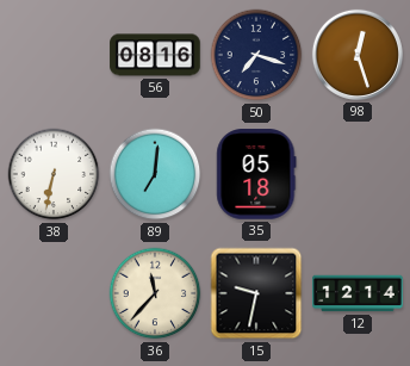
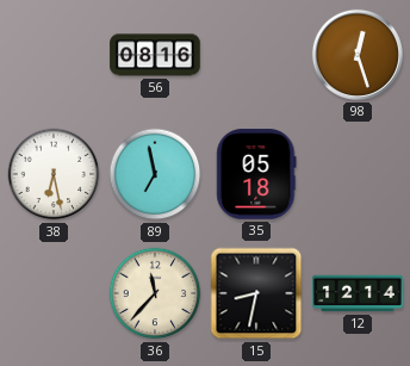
50: 7:18 -> none (256, 55)
38: 6:32 -> 6:28 (54, 174)
89: 7:01 -> 6:58 (155, 174)
15: 9:32 -> 8:32 (256, 293)
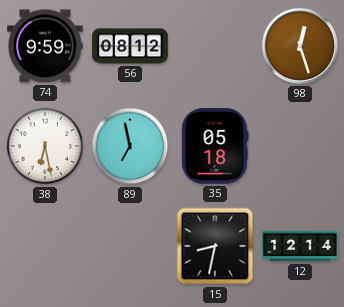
74: none -> 9:59 (45, 46)
56: 08:16 -> 08:12 (130, 46)
36: 11:37 -> none (155, 293)
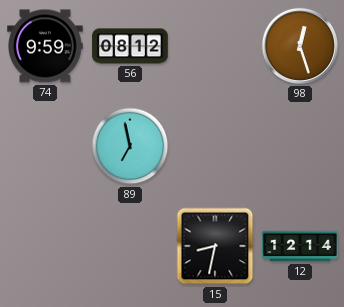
38: 6:28 -> none (45, 146)
35: 05:18 -> none (215, 146)
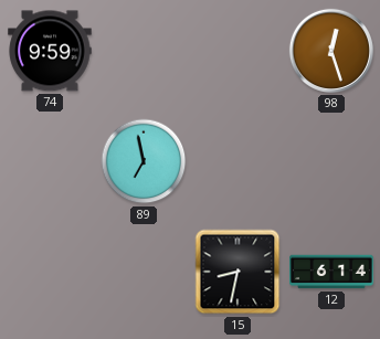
56: 08:12 -> none (130, 46)
12: 12:14 -> 6:14 (331, 272)
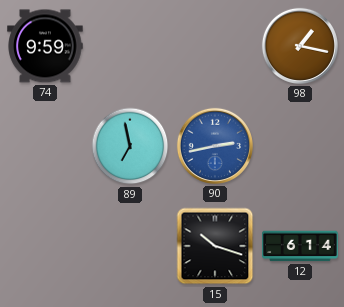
98: 12:27 -> 1:17 (300, 46)
90: none -> 2:43 (215, 146)
15: 8:32 -> 10:18 (215, 246)
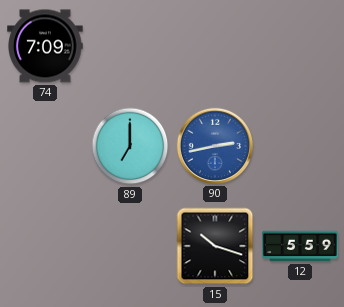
74: 9:59 -> 7:09 (45, 46)
98: 1:17 -> none (300, 46)
89: 6:58 -> 7:00 (130, 146)
12: 6:14 -> 5:59 (300, 246)
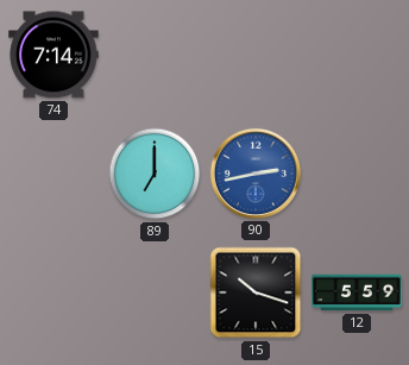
74: 7:09 -> 7:14 (54, 55)
